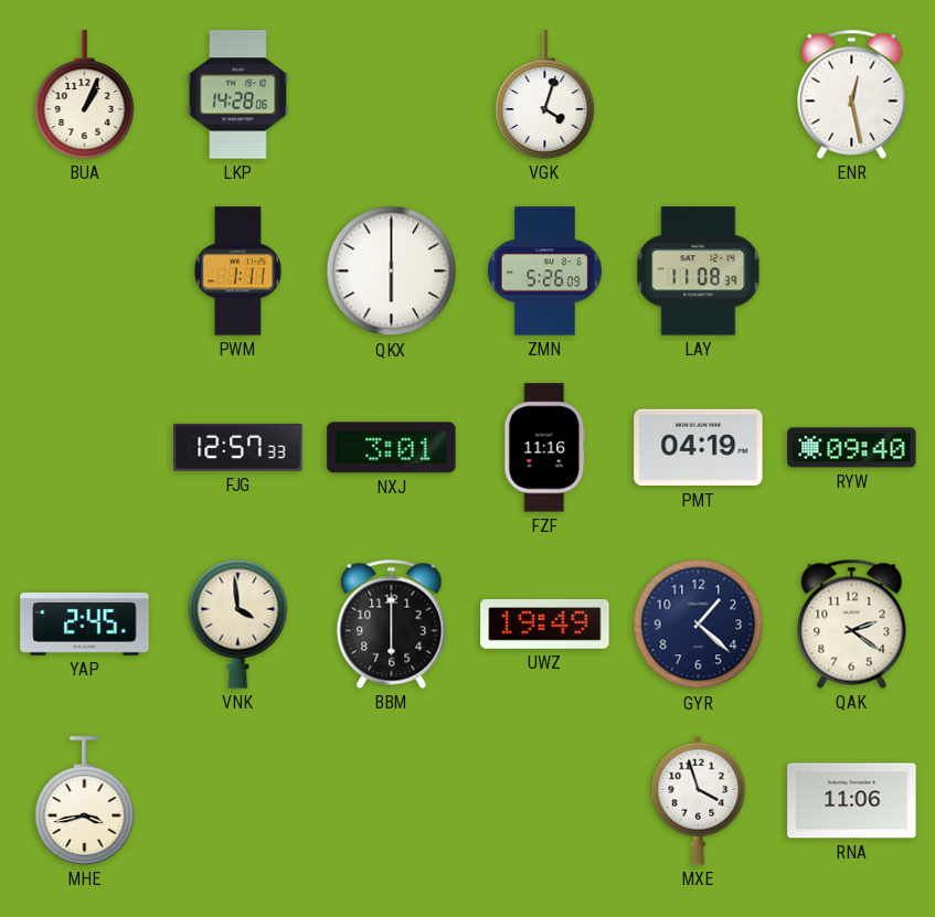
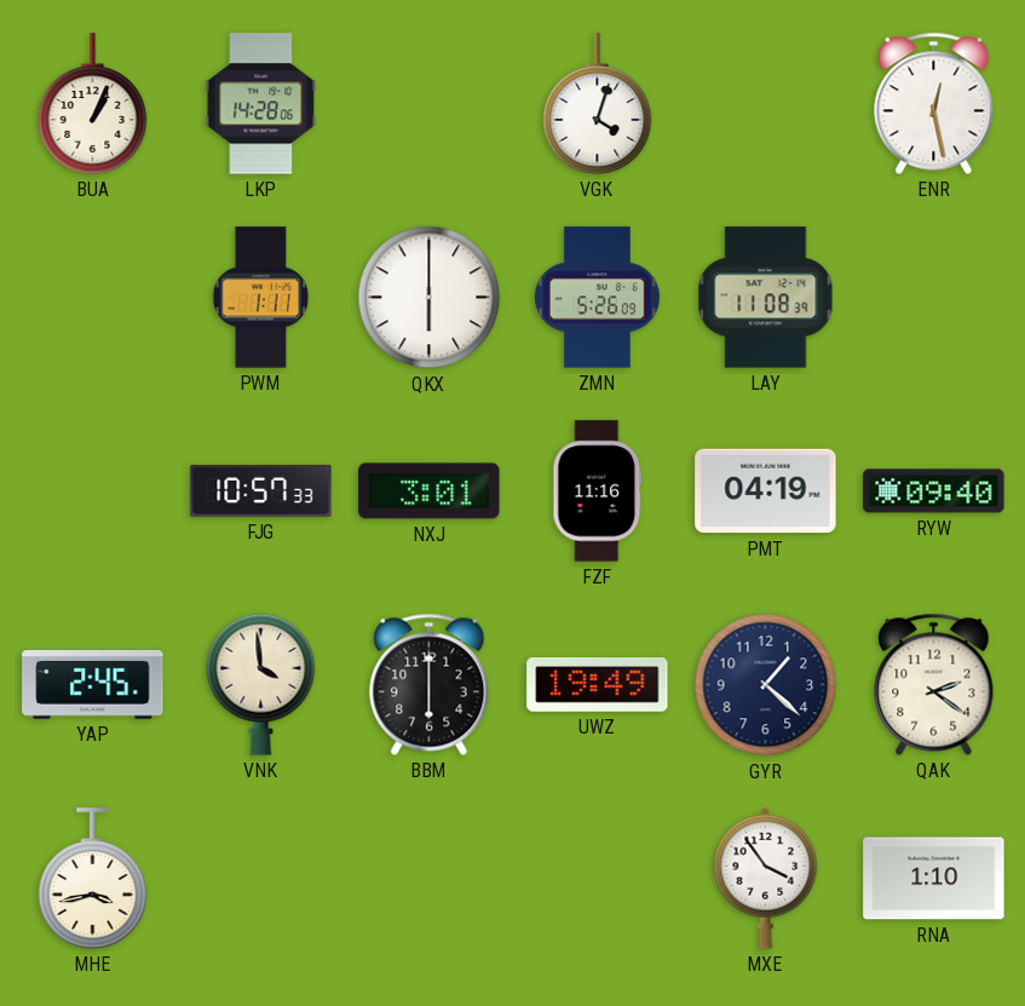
FJG: 12:57 -> 10:57 (261, 490)
MXE: 3:57 -> 3:54 (766, 878)
RNA: 11:06 -> 1:10 (934, 879)
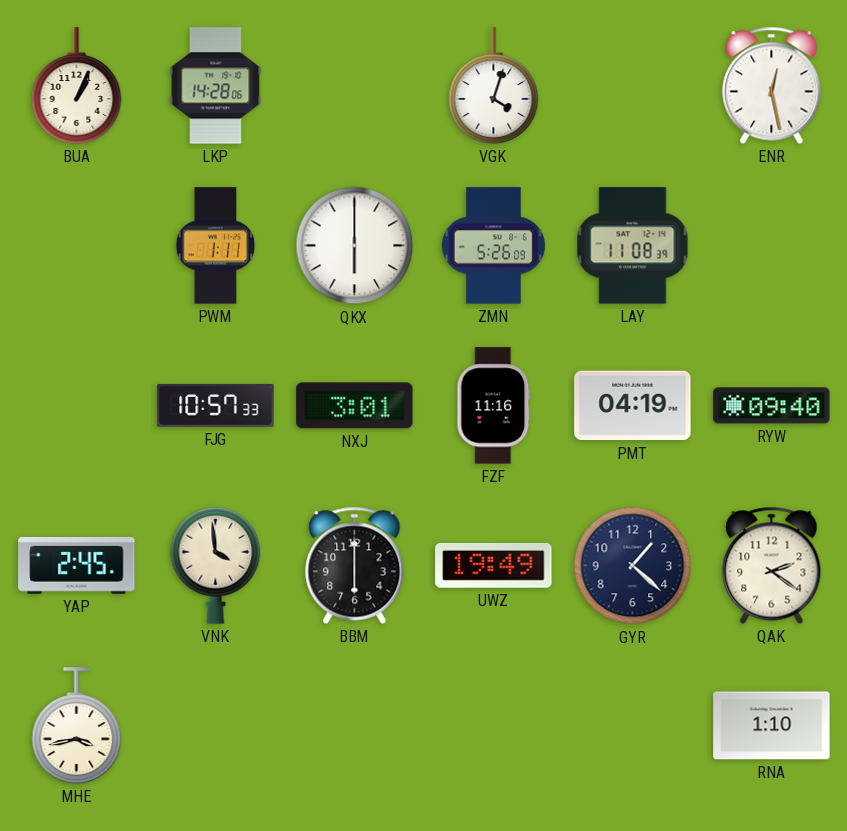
MXE: 3:54 -> none (766, 878)
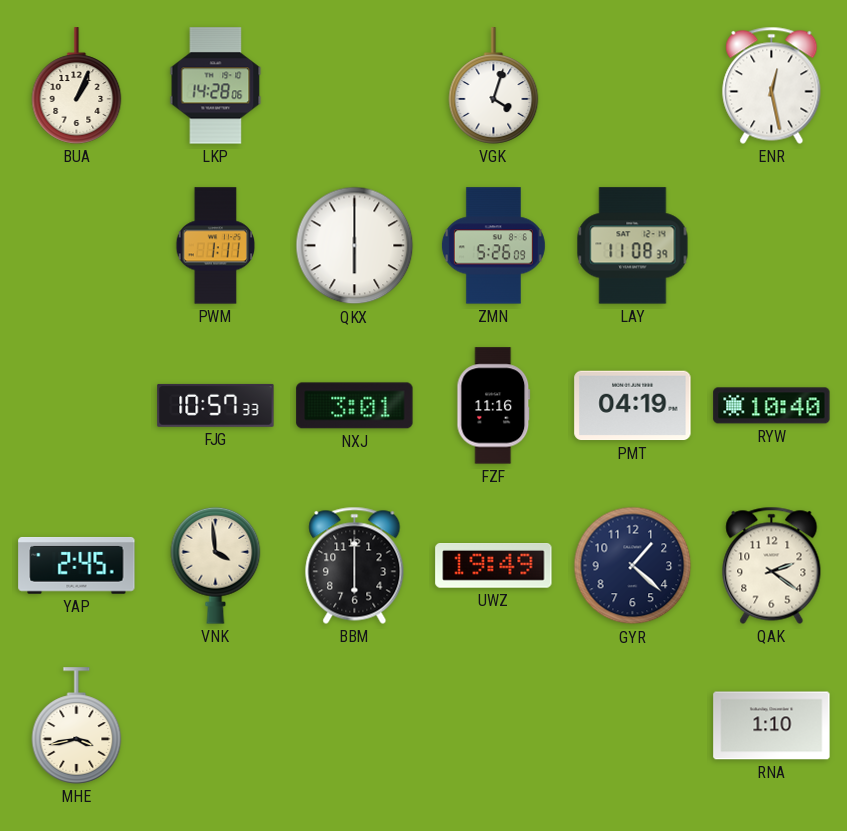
RYW: 09:40 -> 10:40 (772, 406)
